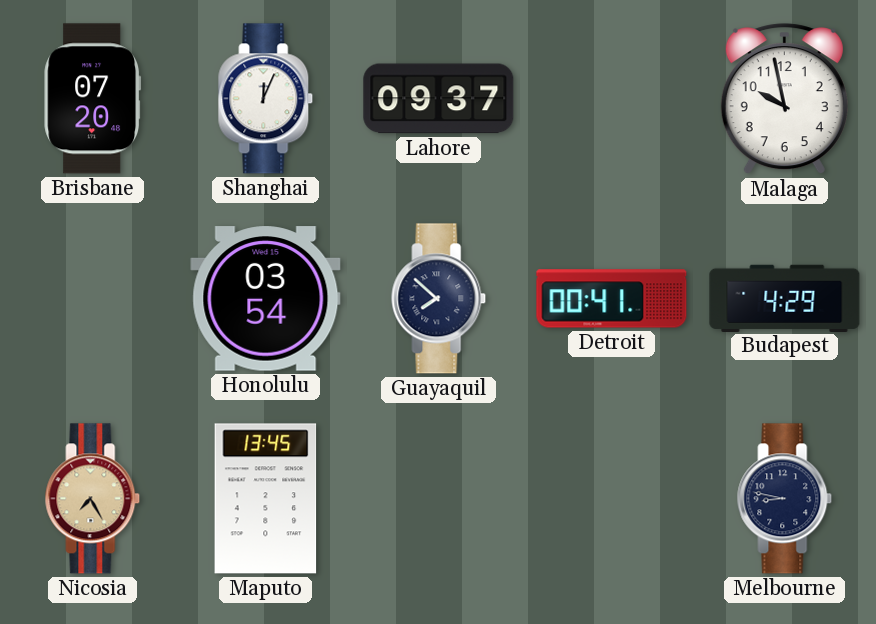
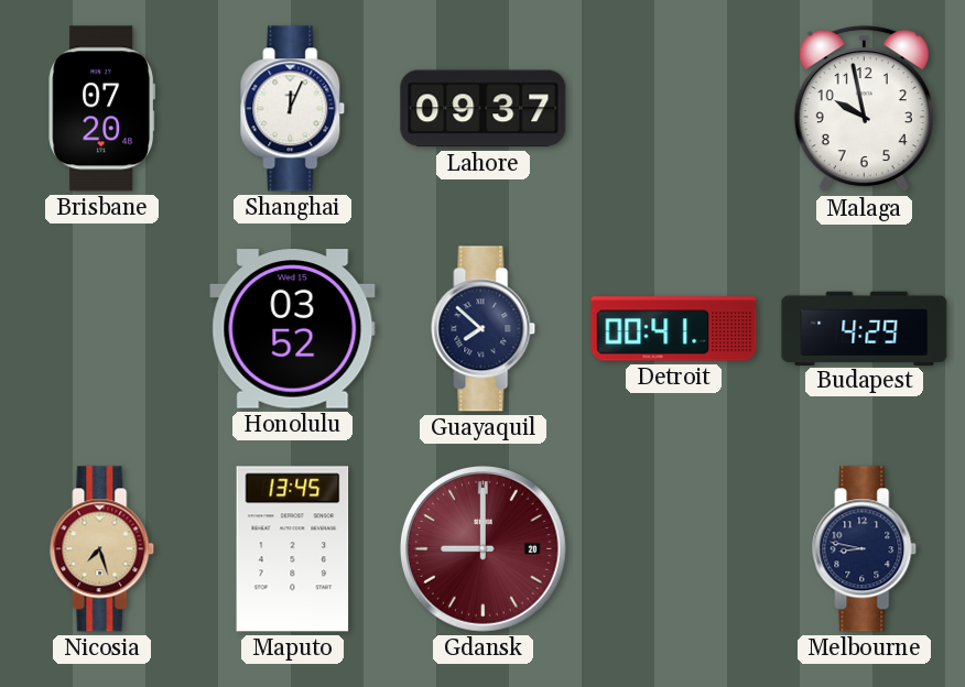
Honolulu: 03:54 -> 03:52 (293, 329)
Nicosia: 7:25 -> 7:27 (102, 549)
Gdansk: none -> 9:00 (482, 548)
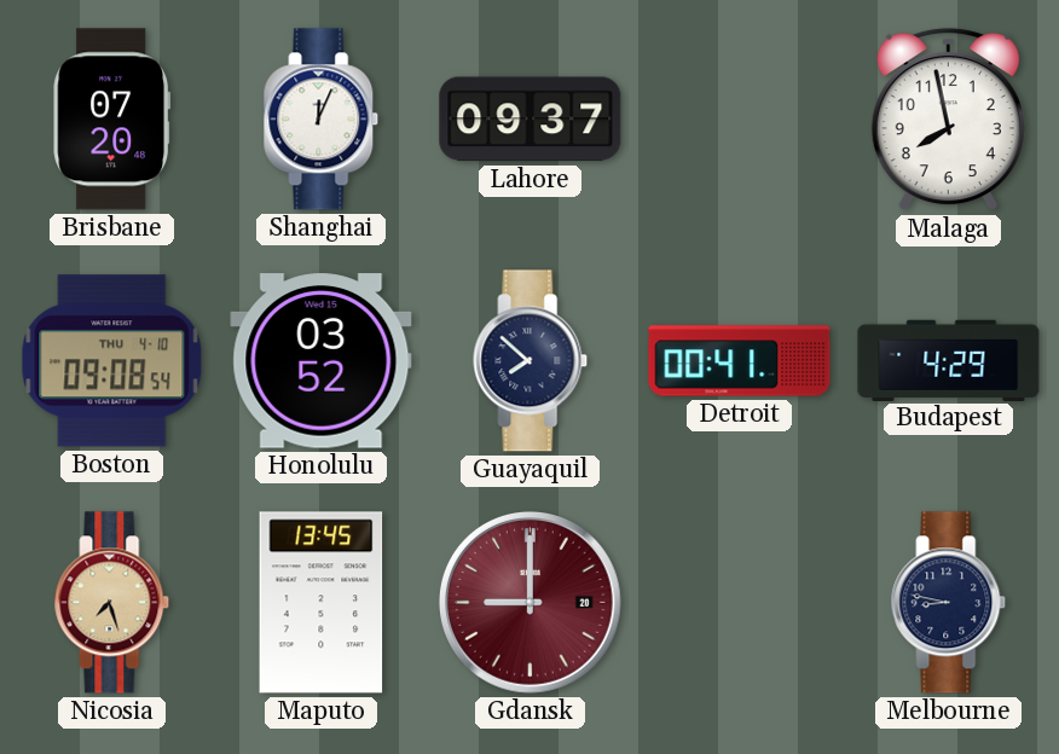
Malaga: 9:58 -> 7:58 (948, 120)
Boston: none -> 09:08 (112, 361)
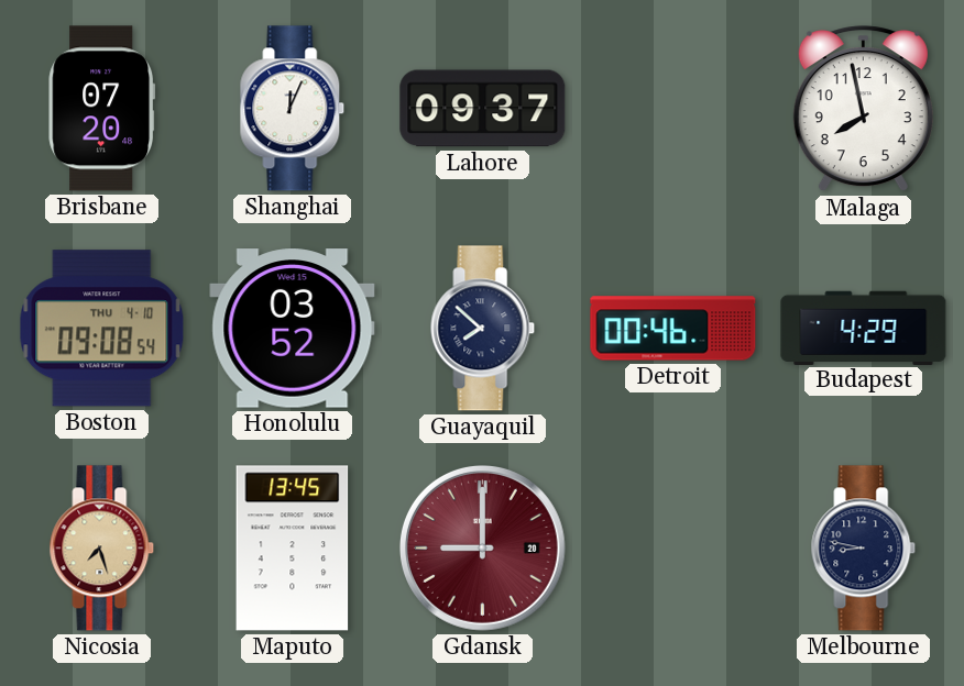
Detroit: 00:41 -> 00:46 (673, 329)
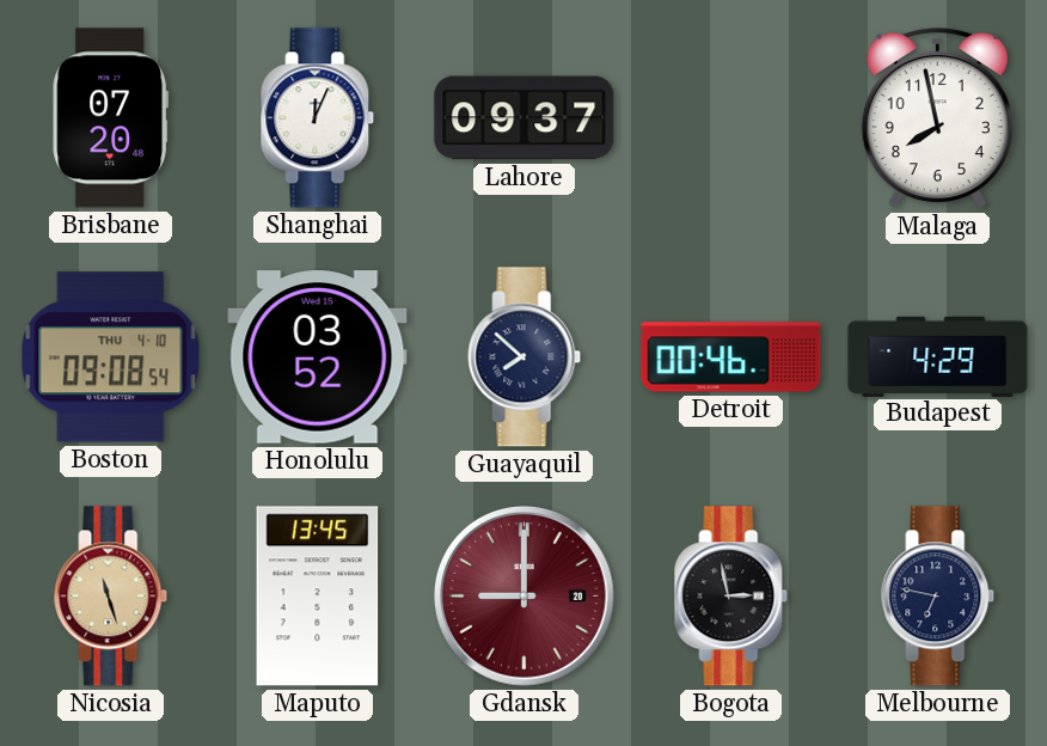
Nicosia: 7:27 -> 11:27 (111, 597)
Bogota: none -> 2:58 (731, 597)
Melbourne: 8:47 -> 6:47 (938, 597)
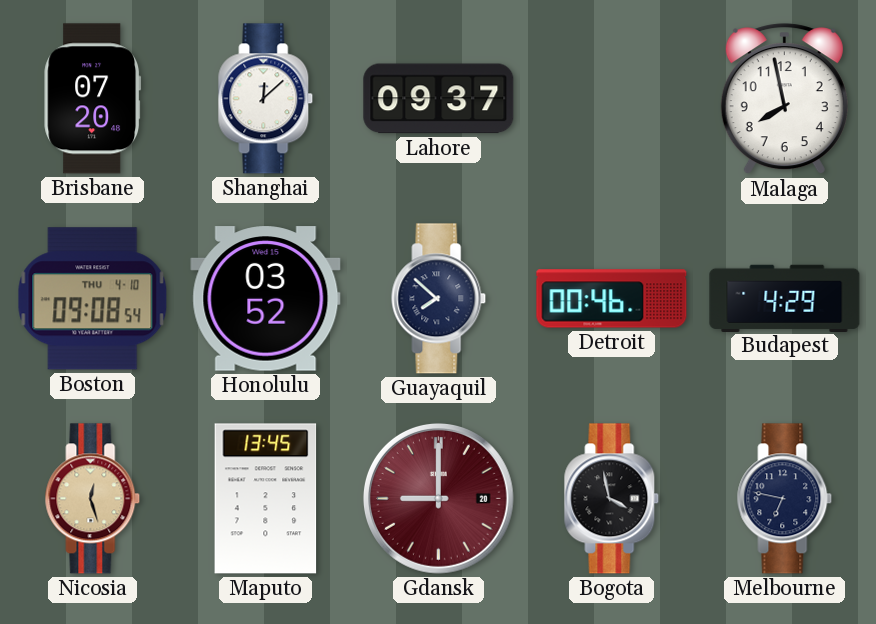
Shanghai: 12:04 -> 12:08 (266, 99)
Nicosia: 11:27 -> 12:27 (93, 499)
Bogota: 2:58 -> 3:58 (612, 499)
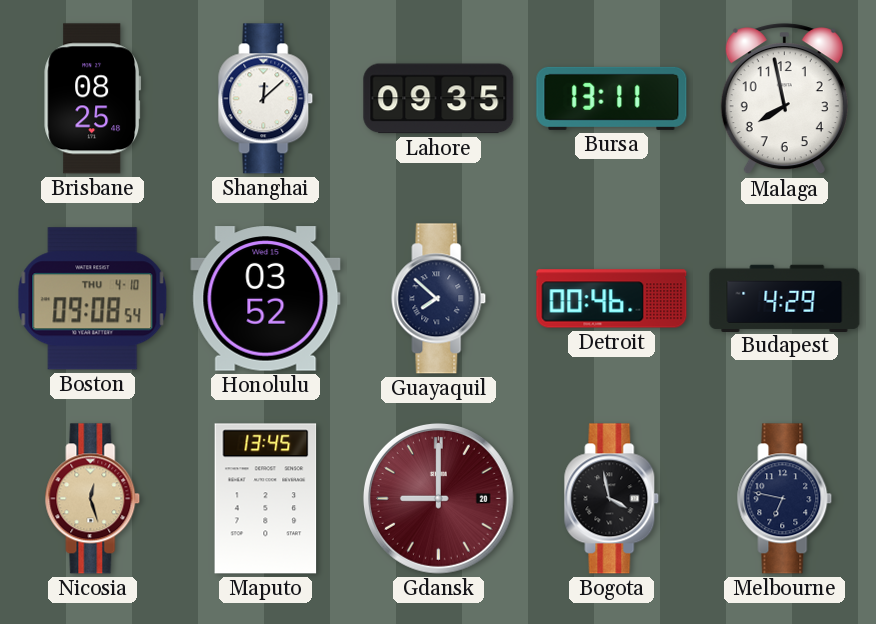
Brisbane: 07:20 -> 08:25 (93, 99)
Lahore: 09:37 -> 09:35 (439, 99)
Bursa: none -> 13:11 (612, 98)
